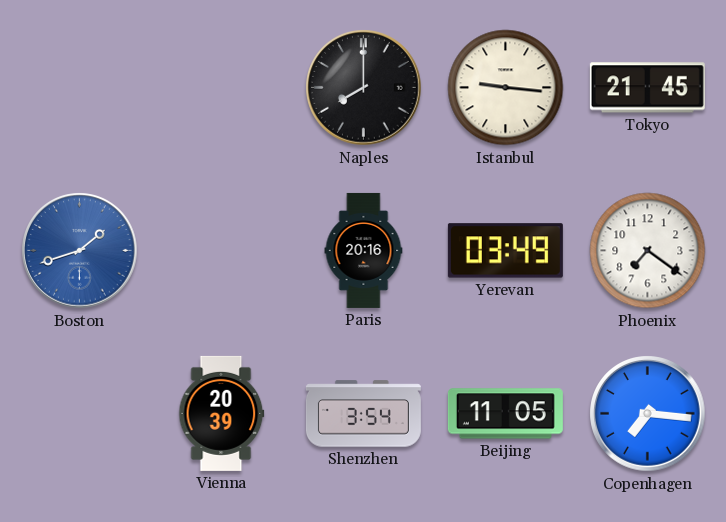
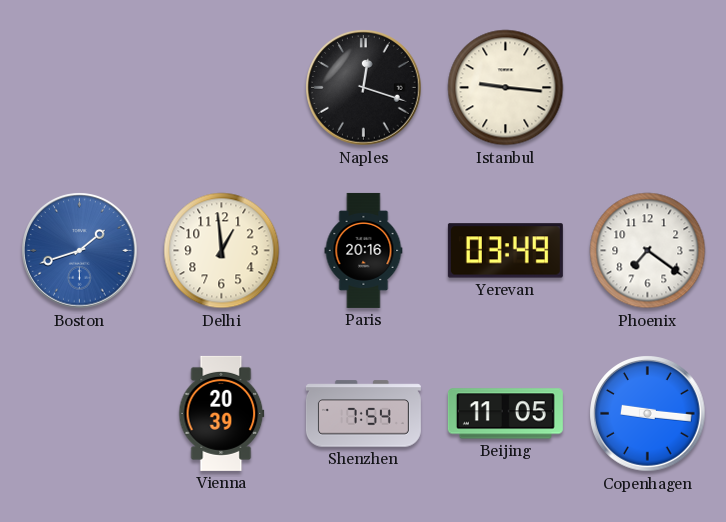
Naples: 8:00 -> 12:18 (364, 88)
Tokyo: 21:45 -> none (647, 88)
Delhi: none -> 12:59 (222, 251)
Shenzhen: 3:54 -> 7:54 (363, 414)
Copenhagen: 7:16 -> 9:16 (648, 414)
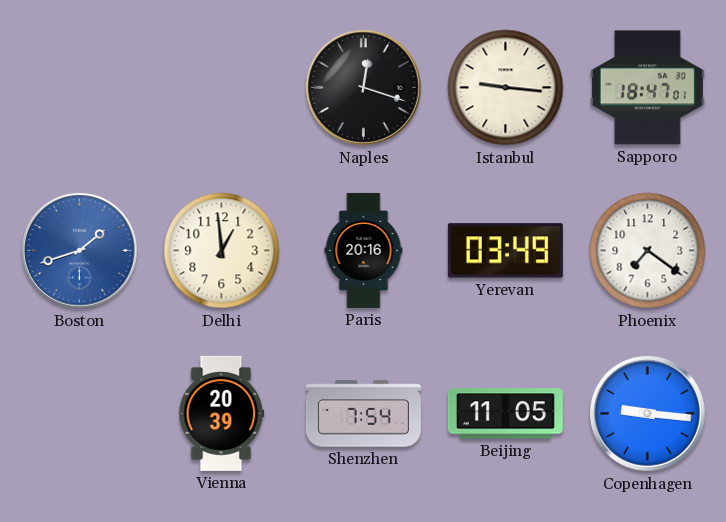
Sapporo: none -> 18:47 (647, 88)
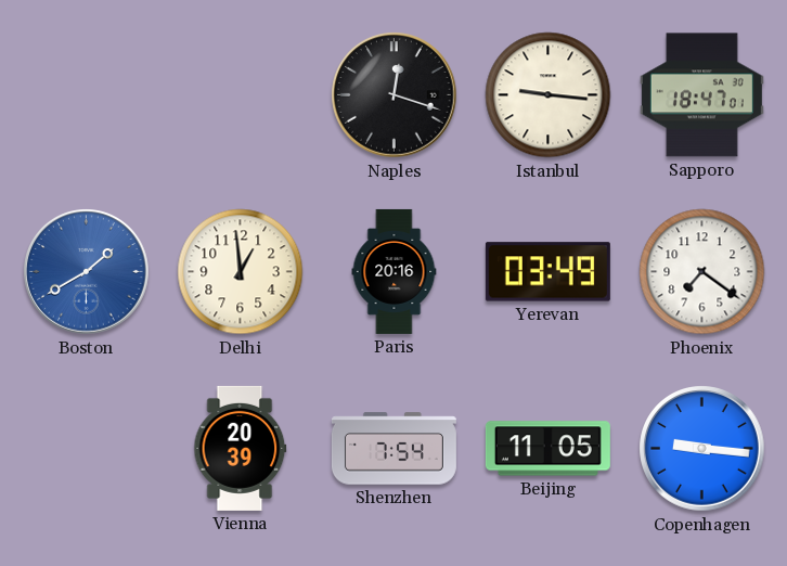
Boston: 1:42 -> 1:40 (87, 272)
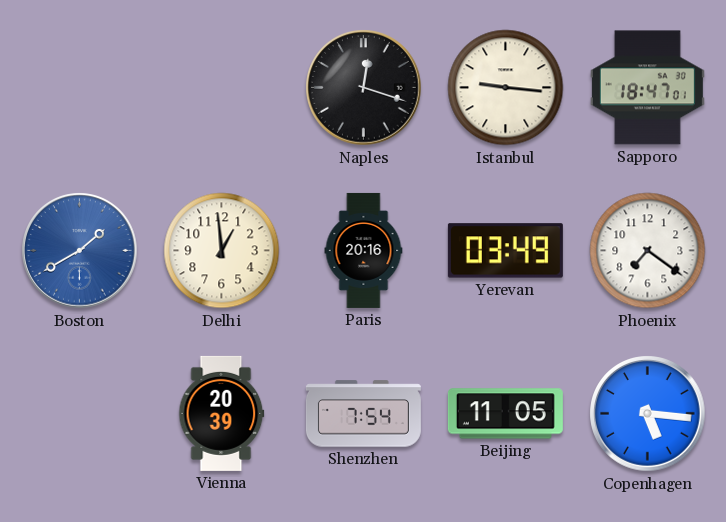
Copenhagen: 9:16 -> 5:16 (648, 414)
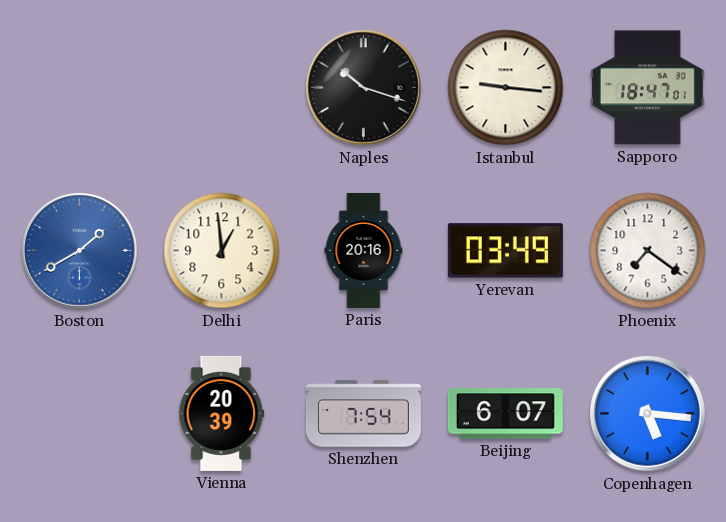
Naples: 12:18 -> 10:18 (364, 88)
Beijing: 11:05 -> 6:07 (505, 414)
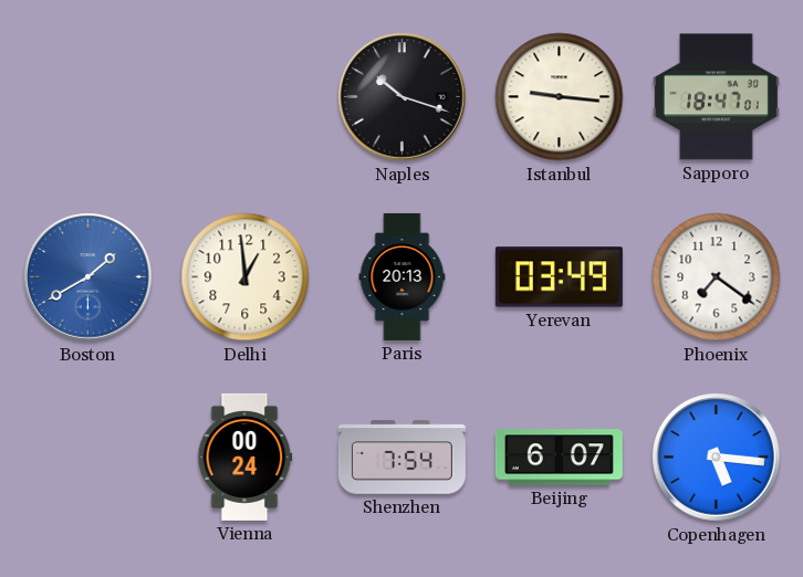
Paris: 20:16 -> 20:13 (403, 276)
Vienna: 20:39 -> 00:24 (246, 457)
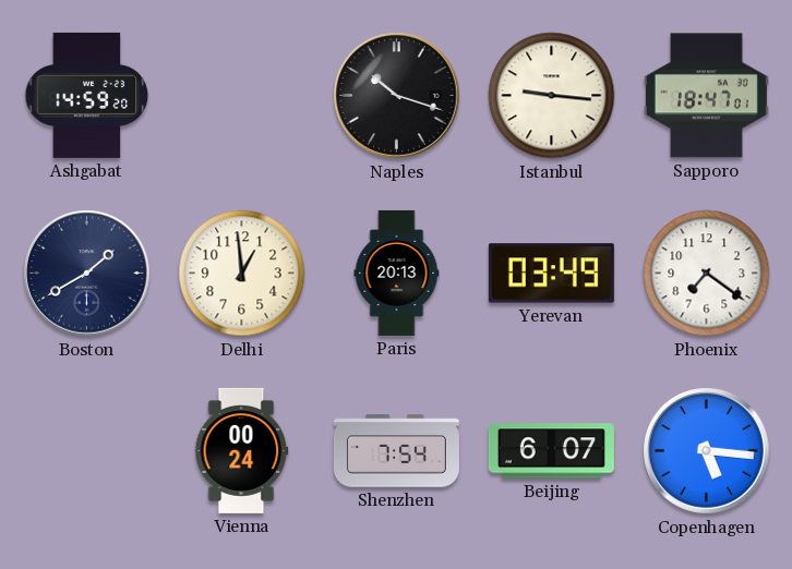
Ashgabat: none -> 14:59 (87, 95)
Boston dial: blue -> navy (87, 274)
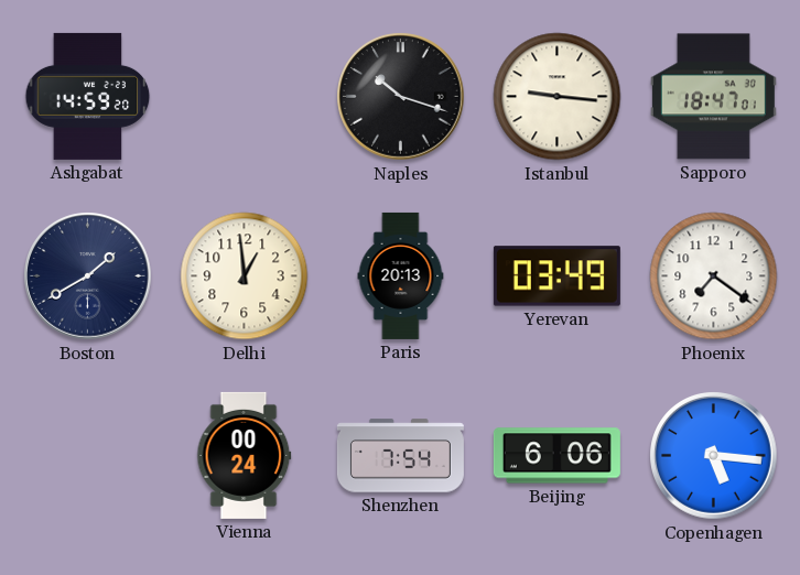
Beijing: 6:07 -> 6:06 (556, 456)
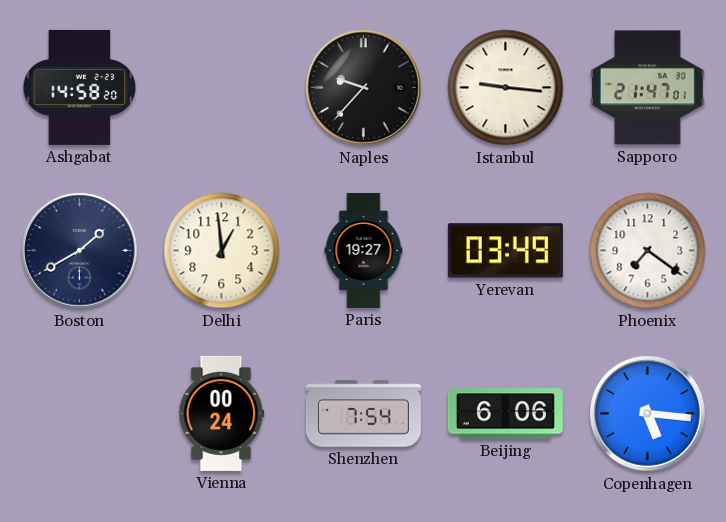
Ashgabat: 14:59 -> 14:58 (80, 87)
Naples: 10:18 -> 9:37 (364, 88)
Sapporo: 18:47 -> 21:47 (647, 88)
Paris: 20:13 -> 19:27 (364, 250)
